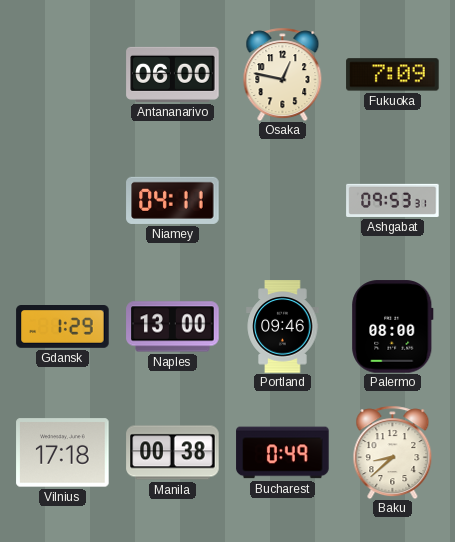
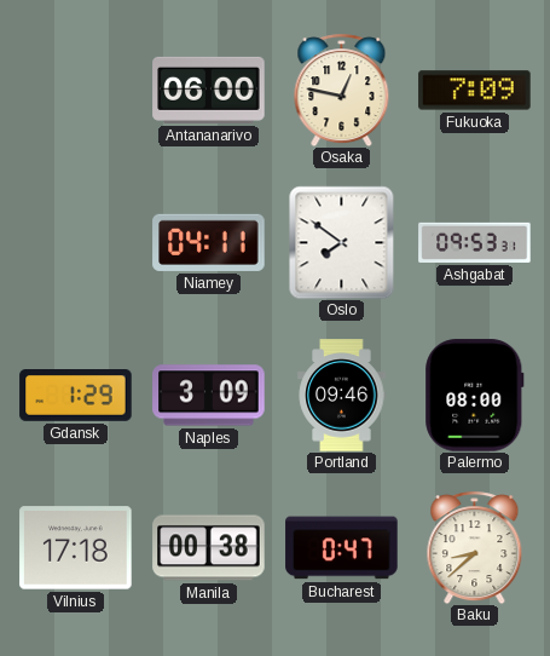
Oslo: none -> 7:51 (342, 242)
Naples: 13:00 -> 3:09 (209, 396)
Bucharest: 0:49 -> 0:47 (342, 548)
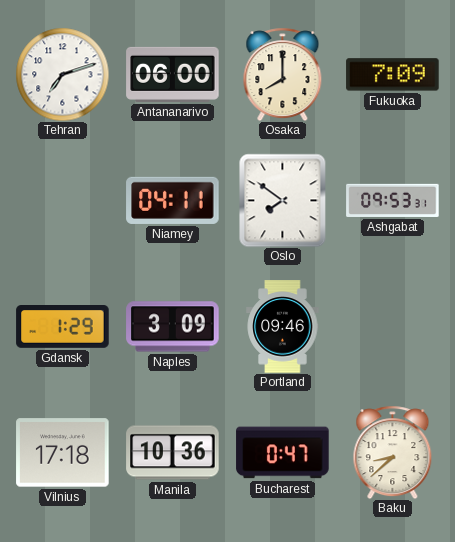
Tehran: none -> 7:12 (62, 74)
Osaka: 12:47 -> 8:00 (283, 74)
Palermo: 08:00 -> none (475, 396)
Manila: 00:38 -> 10:36 (173, 453)
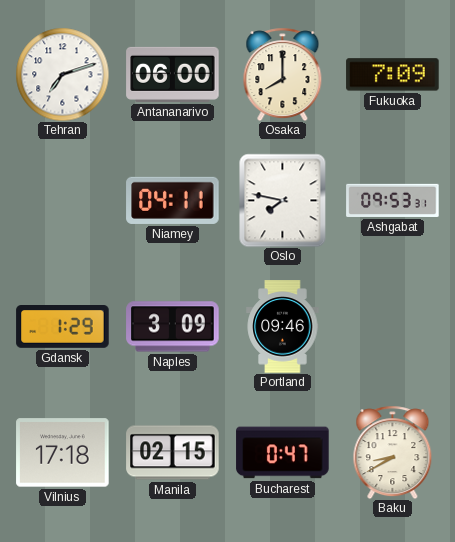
Oslo: 7:51 -> 7:47 (283, 200)
Manila: 10:36 -> 02:15 (173, 453)
Baku: 8:38 -> 8:40 (393, 452)
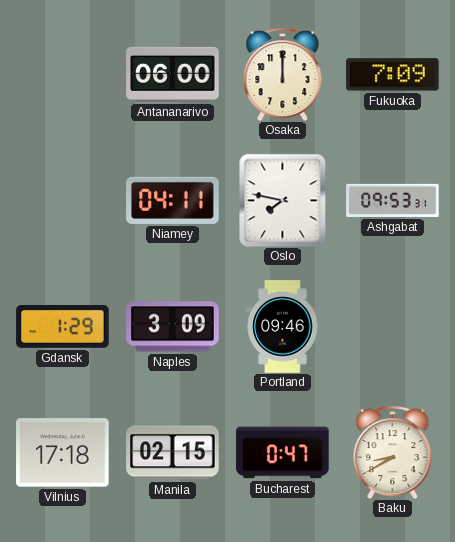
Tehran: 7:12 -> none (62, 74)
Osaka: 8:00 -> 12:00 (283, 74)
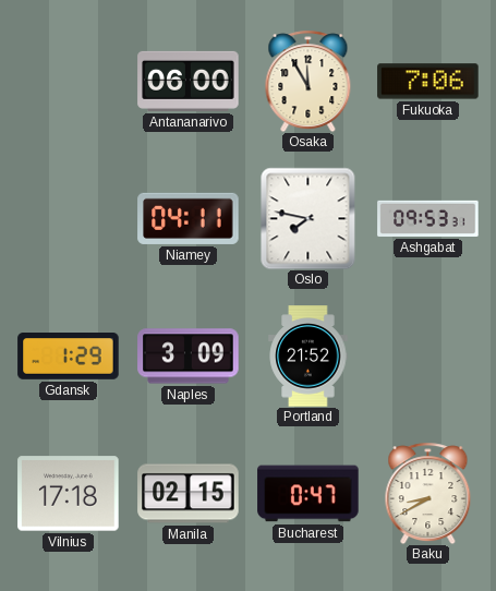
Osaka: 12:00 -> 11:55 (309, 81)
Fukuoka: 7:09 -> 7:06 (428, 82)
Portland: 09:46 -> 21:52 (309, 357)
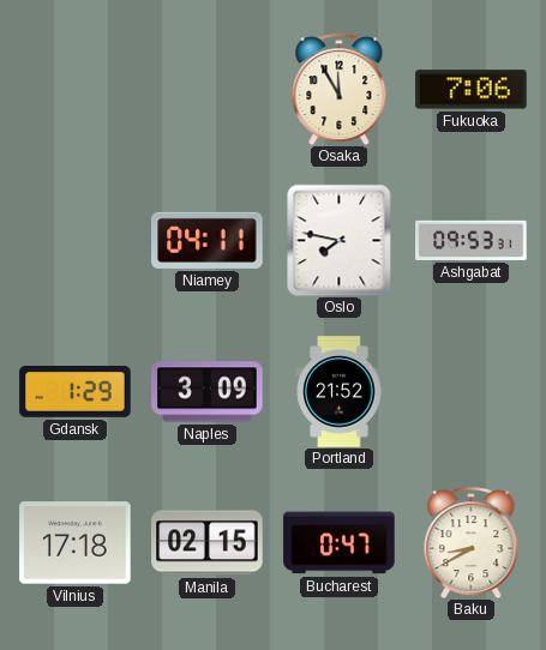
Antananarivo: 06:00 -> none (189, 81)
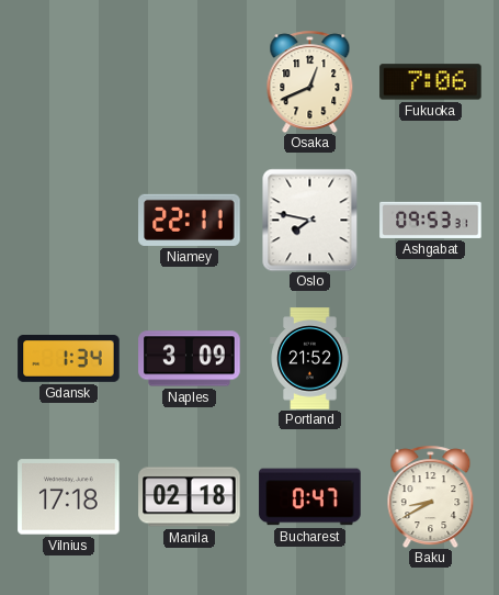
Osaka: 11:55 -> 12:41 (310, 81)
Niamey: 04:11 -> 22:11 (190, 220)
Gdansk: 1:29 -> 1:34 (69, 359)
Manila: 02:15 -> 02:18 (190, 497)
